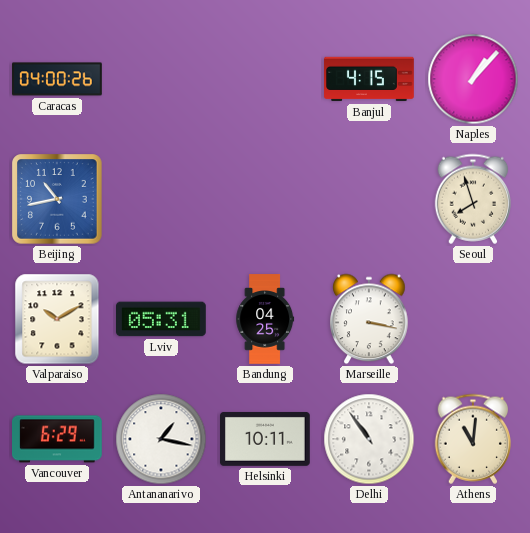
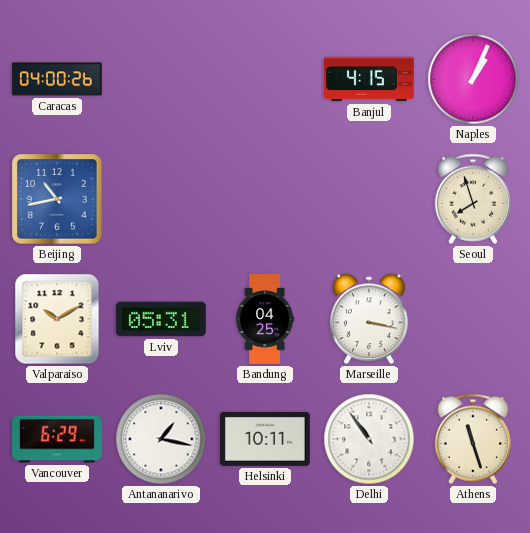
Naples: 1:07 -> 1:04 (473, 79)
Athens: 11:01 -> 11:27 (472, 439)
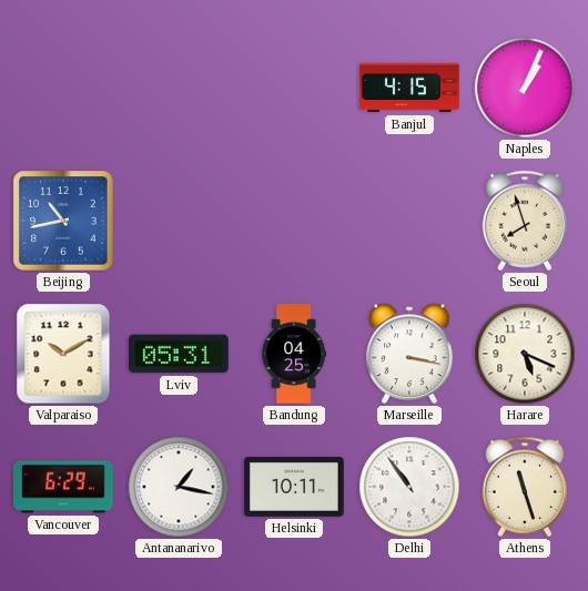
Caracas: 04:00 -> none (57, 79)
Harare: none -> 5:19 (525, 354)
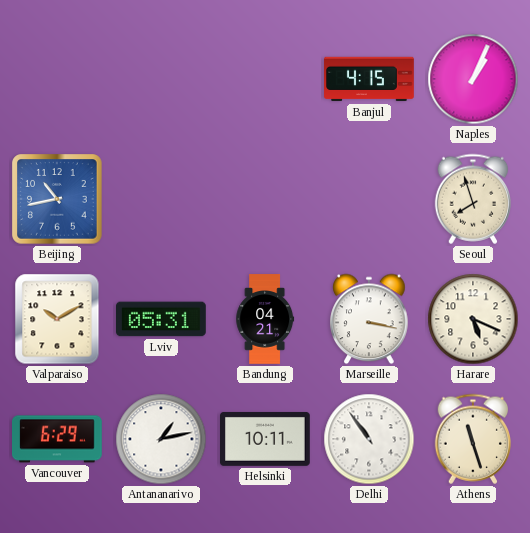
Bandung: 04:25 -> 04:21 (265, 319)
Antananarivo: 1:17 -> 1:13 (161, 439)
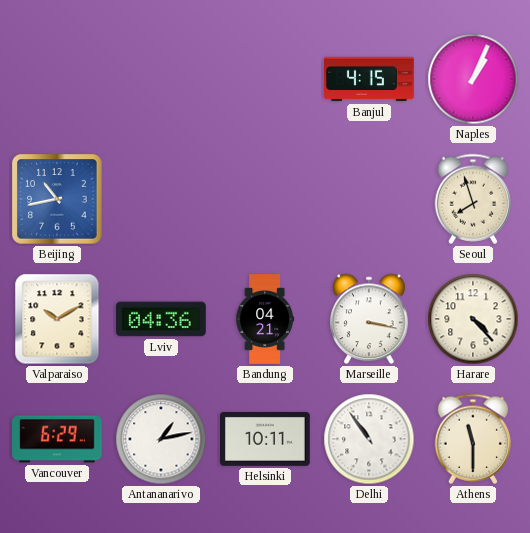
Lviv: 05:31 -> 04:36 (161, 319)
Harare: 5:19 -> 4:23 (473, 319)
Athens: 11:27 -> 11:30 (472, 439)
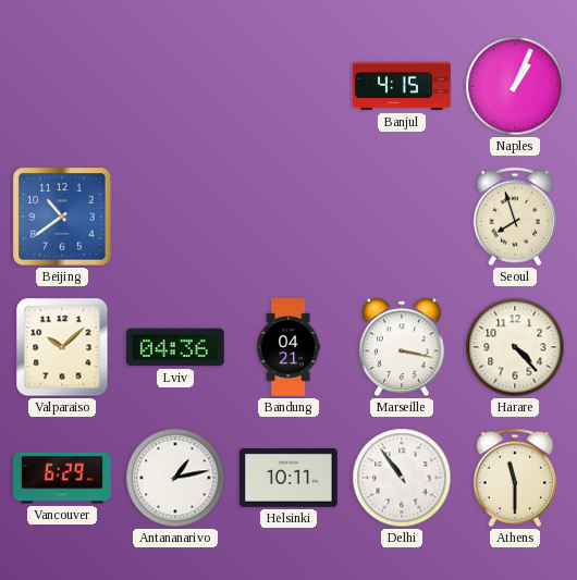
Beijing: 10:43 -> 10:39 (62, 217)
Valparaiso: 10:10 -> 10:08 (62, 347)
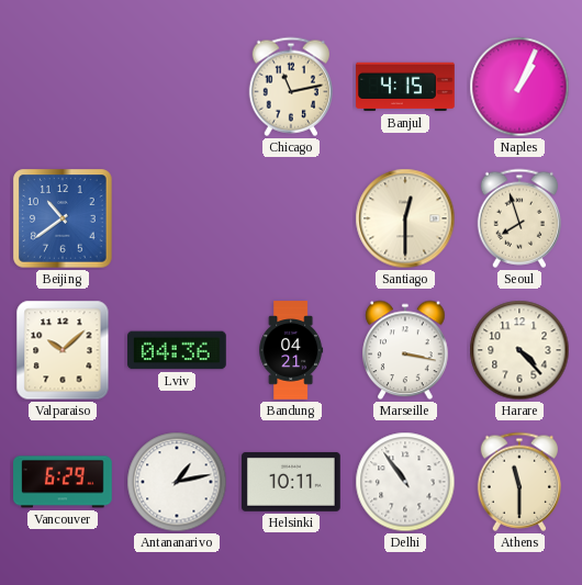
Chicago: none -> 11:13 (290, 87)
Santiago: none -> 12:30 (405, 218)
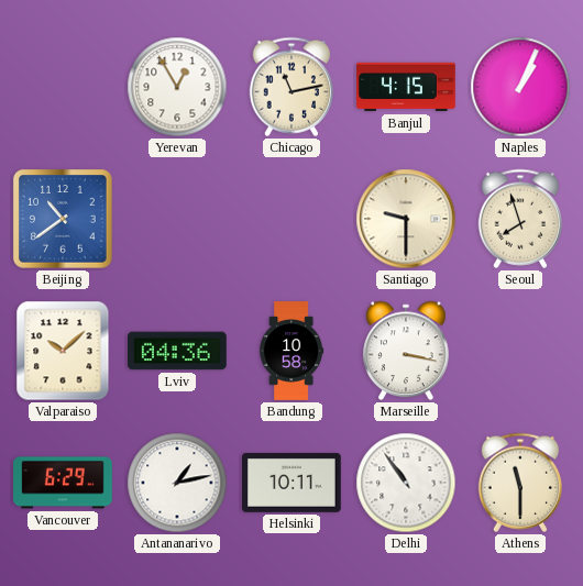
Yerevan: none -> 12:55 (177, 87)
Santiago: 12:30 -> 9:30 (406, 219)
Bandung: 04:21 -> 10:58 (291, 351)
Harare: 4:23 -> none (519, 350)
